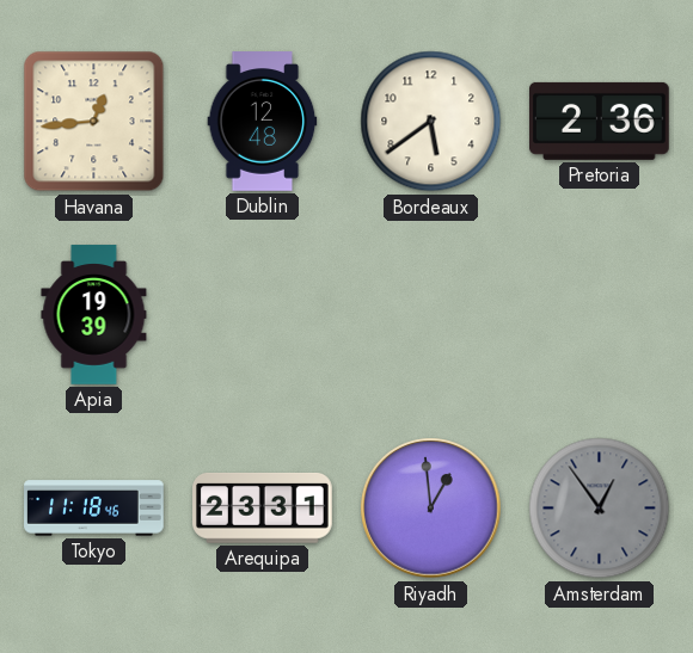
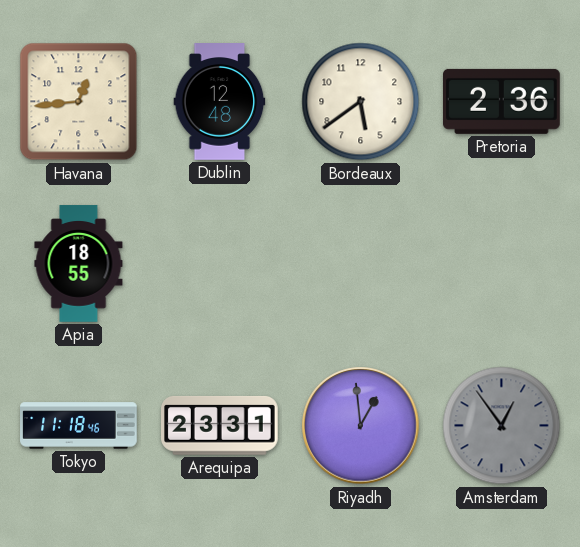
Apia: 19:39 -> 18:55 (79, 264)
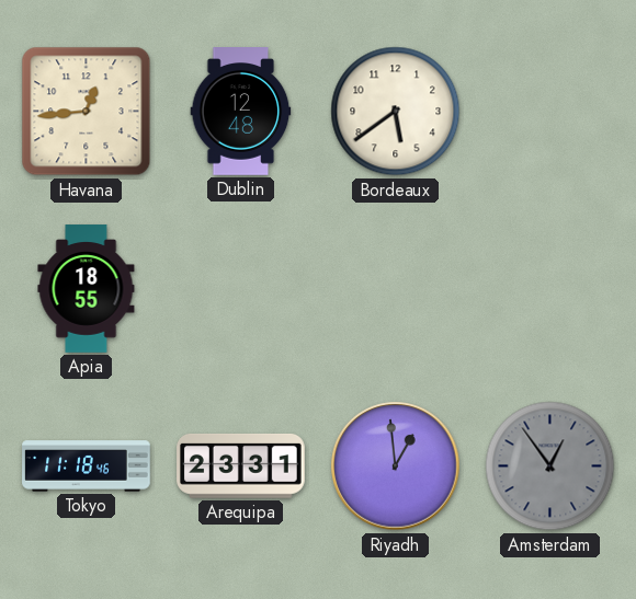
Pretoria: 2:36 -> none (502, 101)
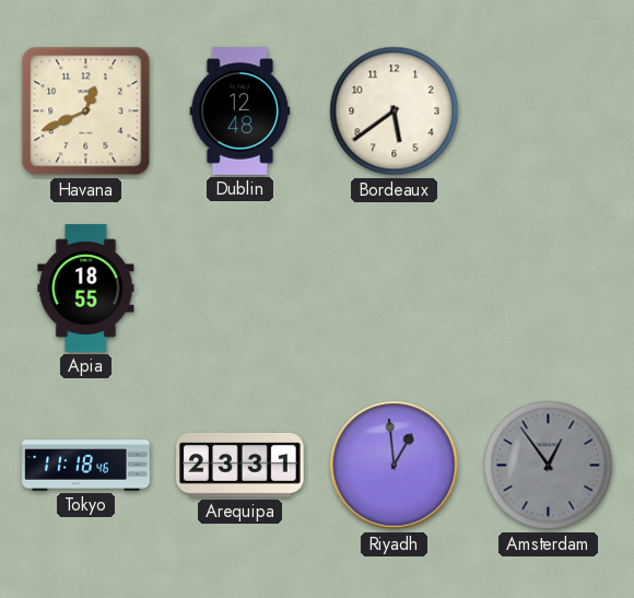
Havana: 12:44 -> 12:41 (86, 112)
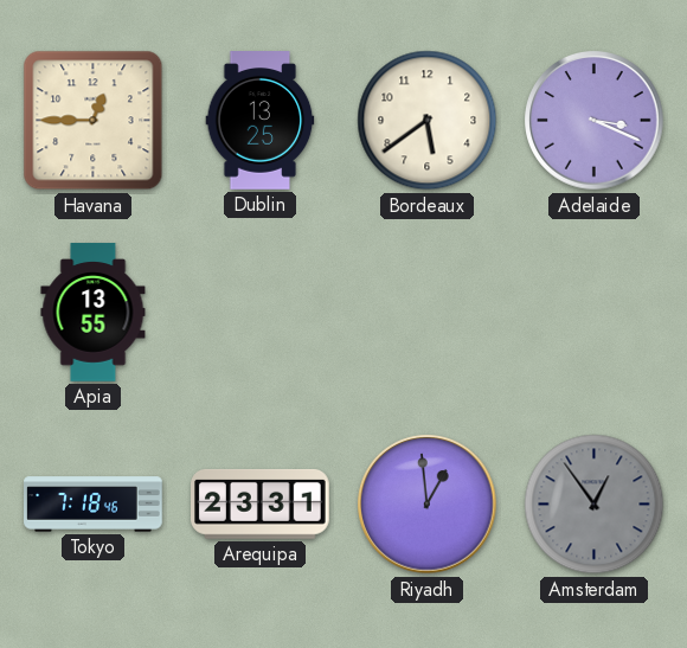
Havana: 12:41 -> 12:45 (94, 121)
Dublin: 12:48 -> 13:25 (261, 121)
Adelaide: none -> 3:19 (595, 121)
Apia: 18:55 -> 13:55 (94, 313)
Tokyo: 11:18 -> 7:18 (94, 505)
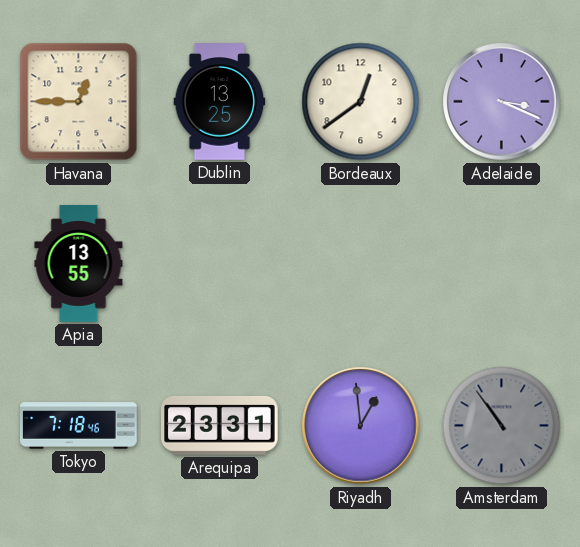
Bordeaux: 5:39 -> 12:39 (361, 102)
Amsterdam: 12:54 -> 10:54 (502, 426)
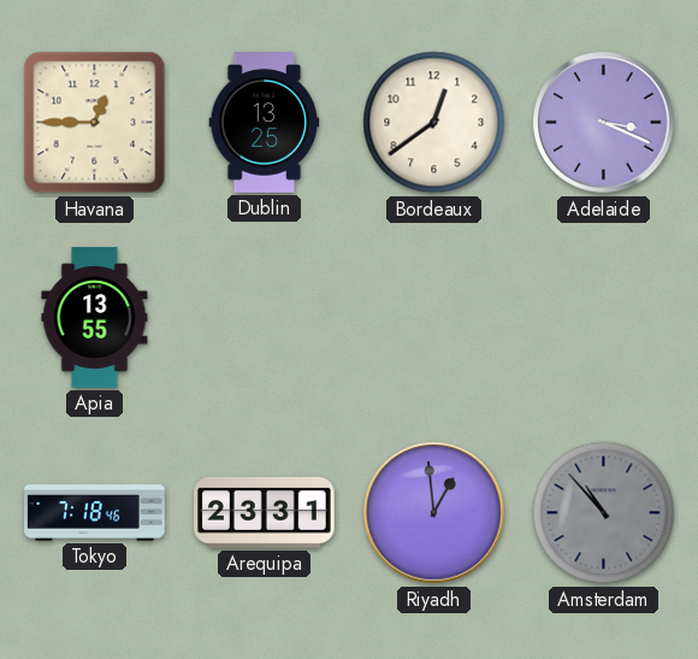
Amsterdam: 10:54 -> 10:53 (604, 513)
